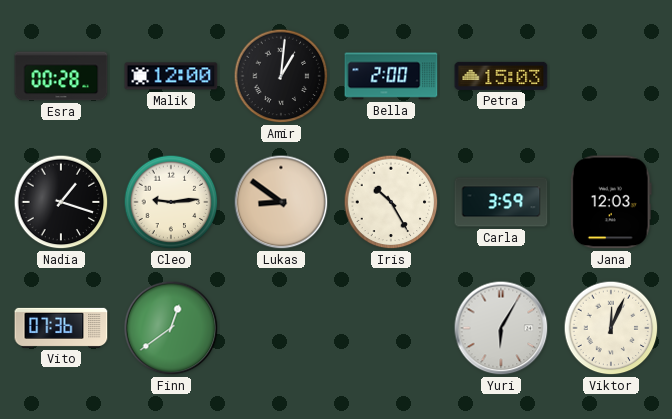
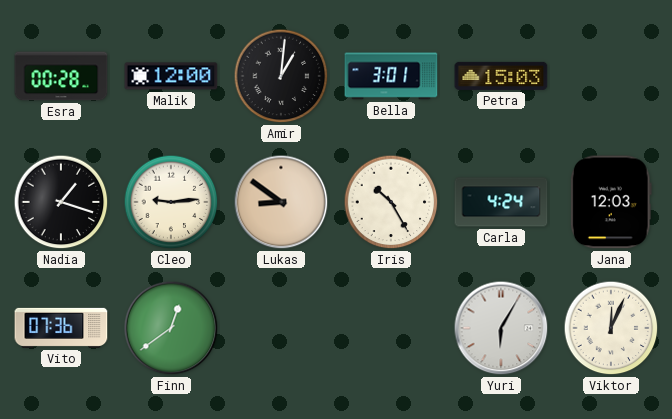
Bella: 2:00 -> 3:01 (391, 76)
Carla: 3:59 -> 4:24 (501, 202)
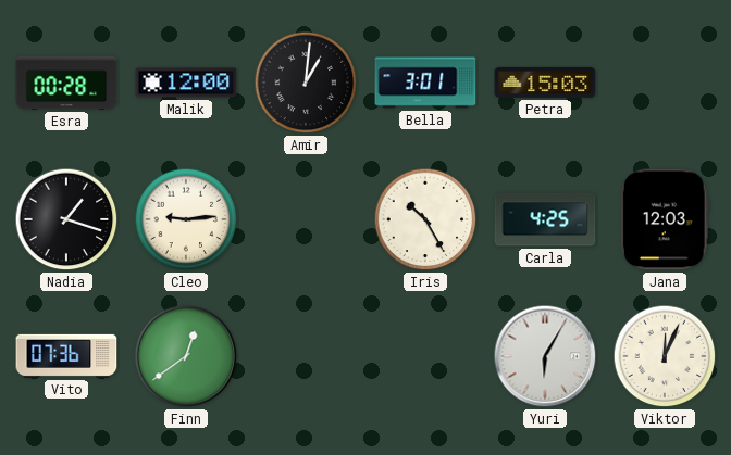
Lukas: 8:51 -> none (281, 202)
Carla: 4:24 -> 4:25 (545, 219)
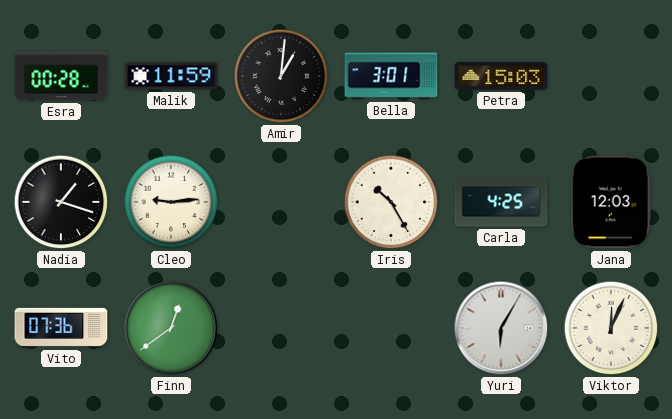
Malik: 12:00 -> 11:59 (171, 76)
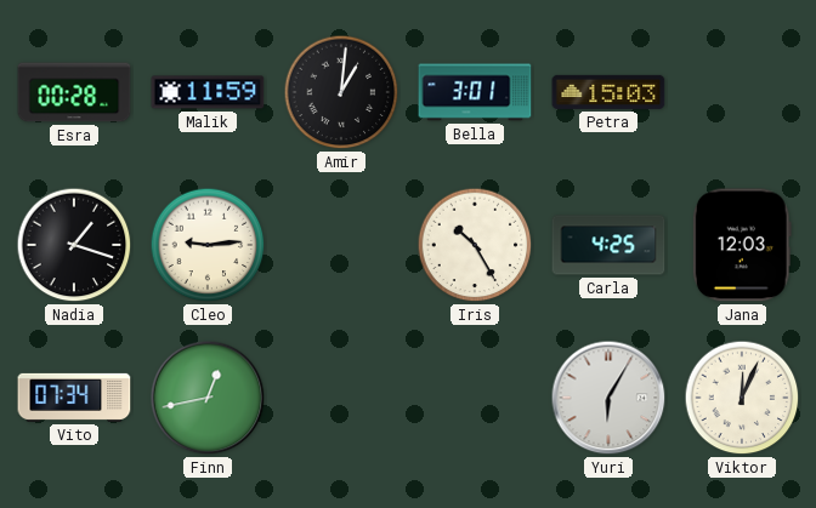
Vito: 07:36 -> 07:34 (74, 398)
Finn: 12:39 -> 12:43 (208, 398)
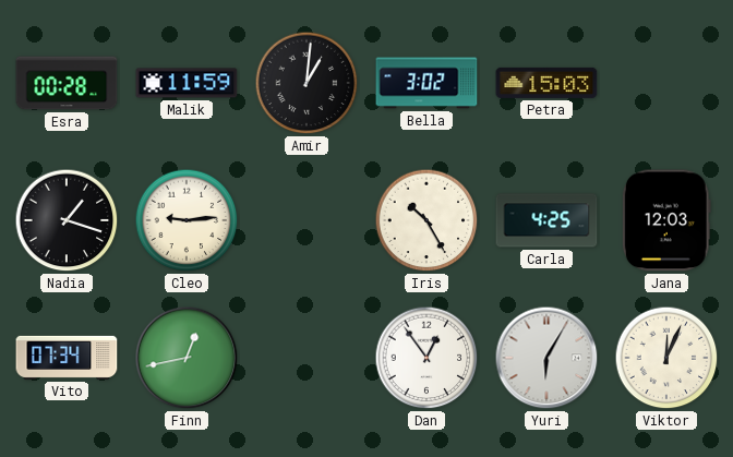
Bella: 3:01 -> 3:02 (426, 83)
Dan: none -> 12:54 (426, 358)
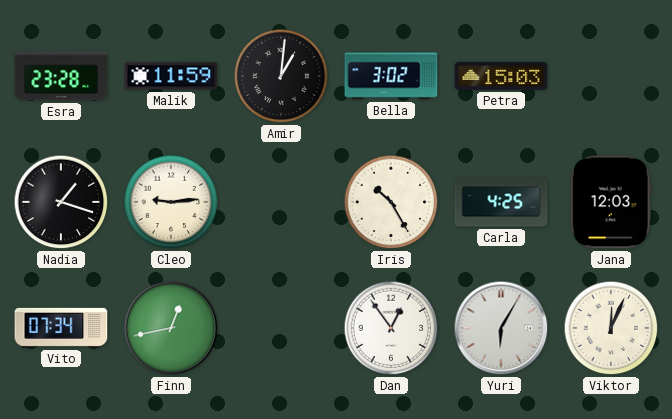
Esra: 00:28 -> 23:28 (61, 76)
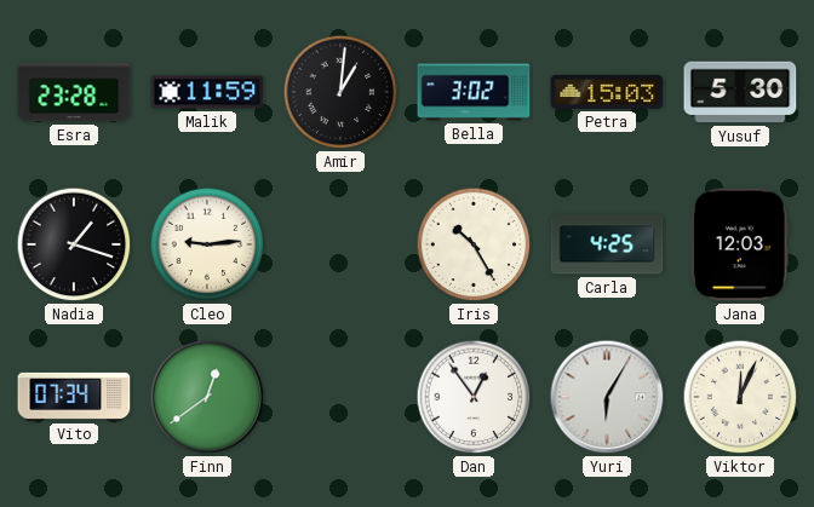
Yusuf: none -> 5:30 (740, 92)
Finn: 12:43 -> 12:39 (207, 397)
